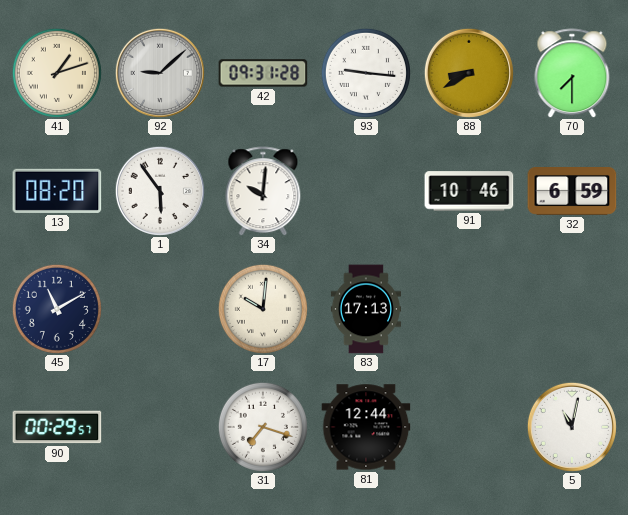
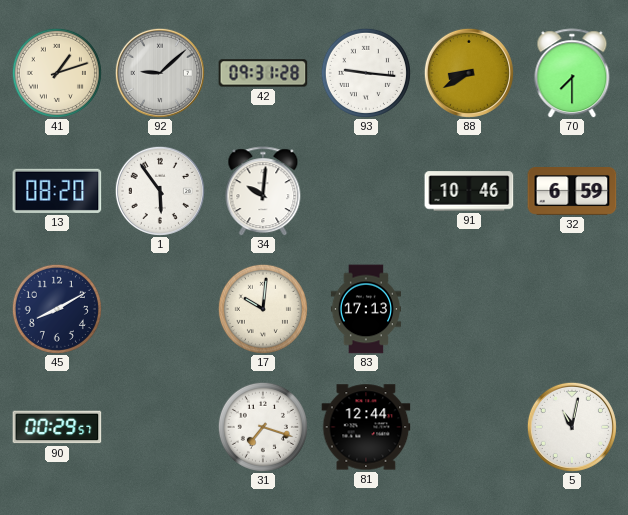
45: 11:10 -> 8:10 (57, 309)
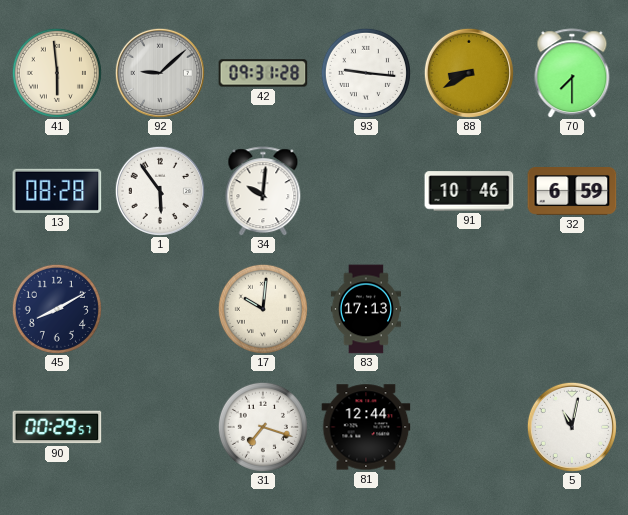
41: 1:12 -> 5:59 (57, 73)
13: 08:20 -> 08:28 (57, 191)
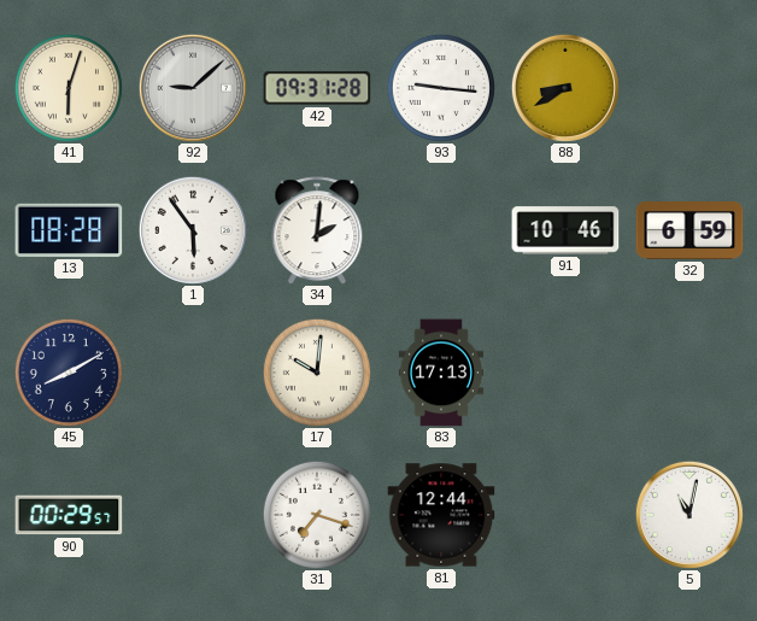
41: 5:59 -> 6:03 (69, 88)
70: 7:30 -> none (572, 73)
34: 10:01 -> 2:01 (317, 230)
